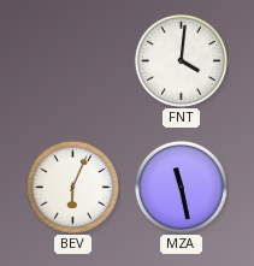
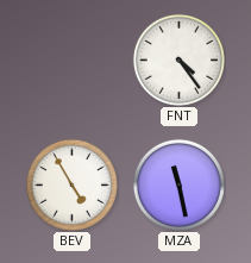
FNT: 4:01 -> 4:24 (178, 60)
BEV: 6:04 -> 4:55 (71, 184)
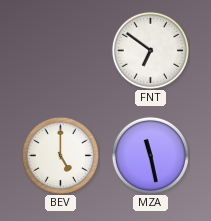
FNT: 4:24 -> 6:51 (150, 50)
BEV: 4:55 -> 5:00 (60, 155)
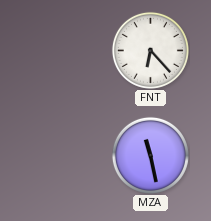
FNT: 6:51 -> 6:23 (150, 50)
BEV: 5:00 -> none (60, 155)
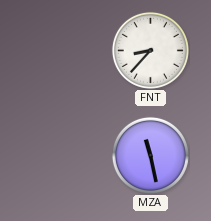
FNT: 6:23 -> 8:37 (150, 50)
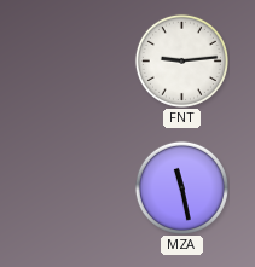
FNT: 8:37 -> 9:14 (181, 60)
